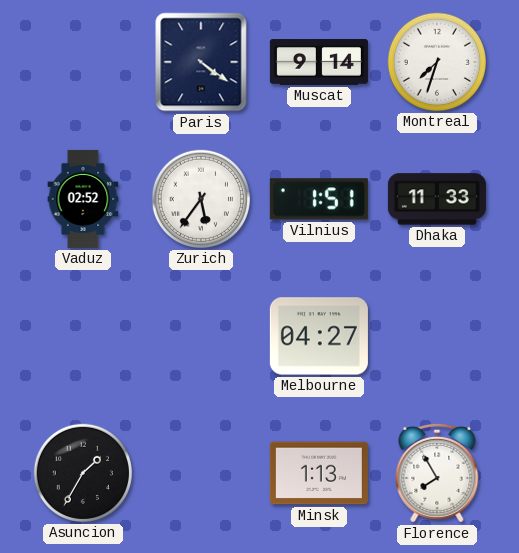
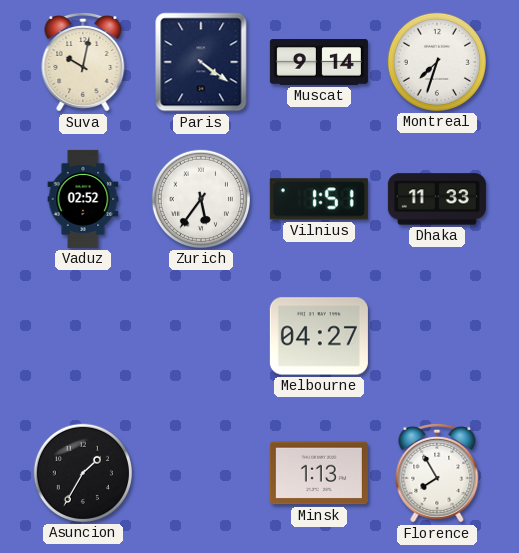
Suva: none -> 10:02 (83, 62)
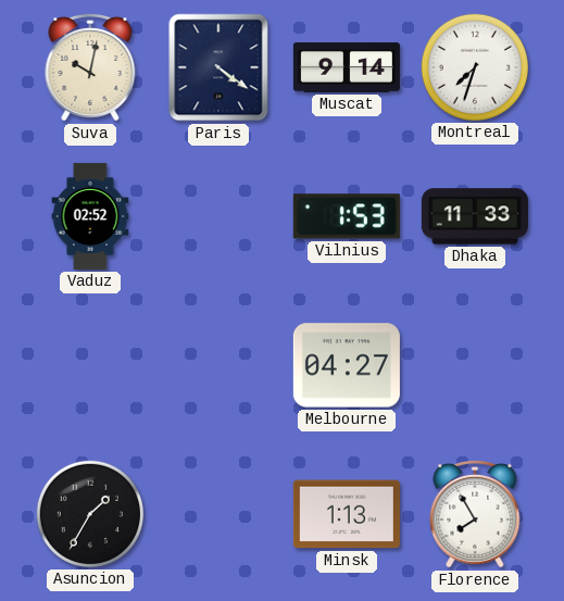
Zurich: 5:36 -> none (201, 199)
Vilnius: 1:51 -> 1:53 (347, 216)
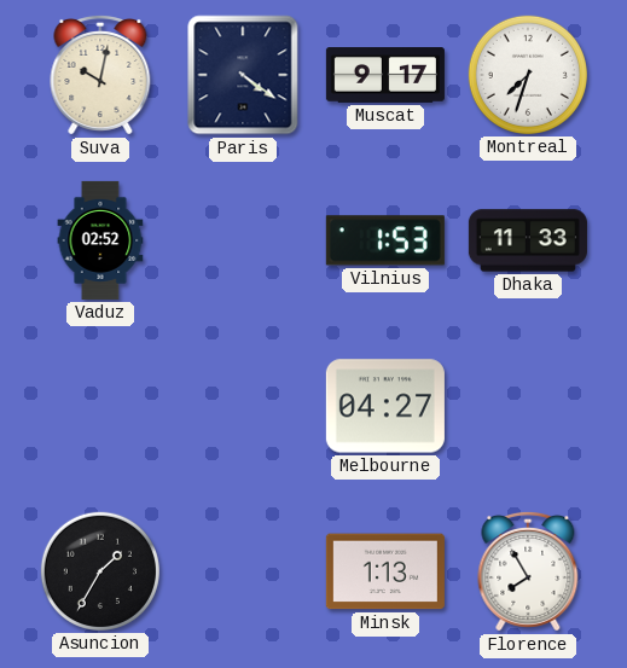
Muscat: 9:14 -> 9:17 (385, 75)
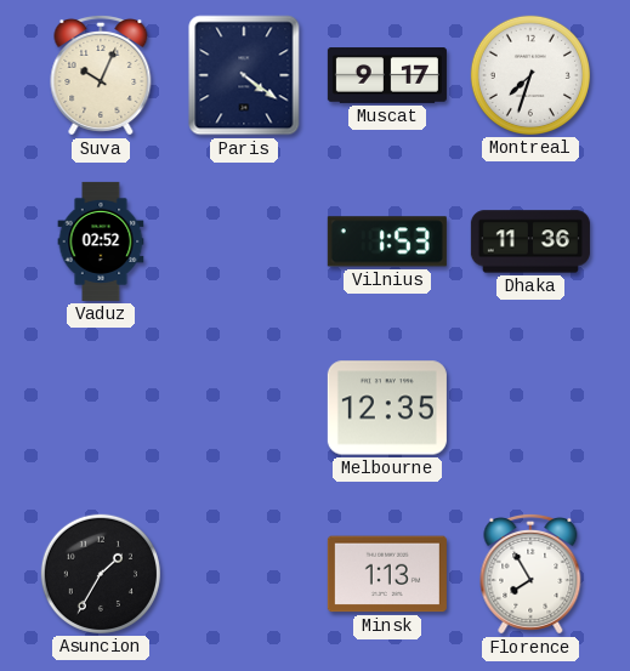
Suva: 10:02 -> 10:04 (101, 75)
Dhaka: 11:33 -> 11:36 (530, 241)
Melbourne: 04:27 -> 12:35 (387, 408)
